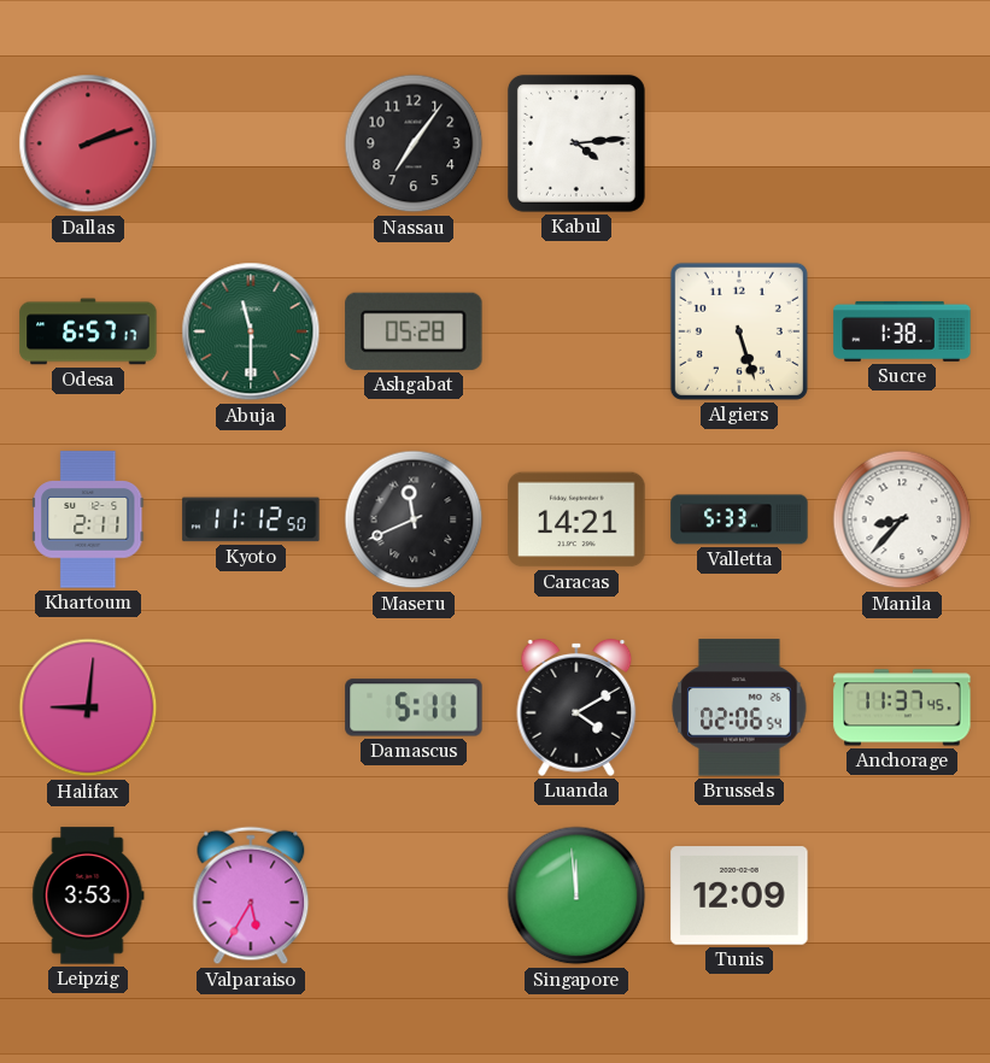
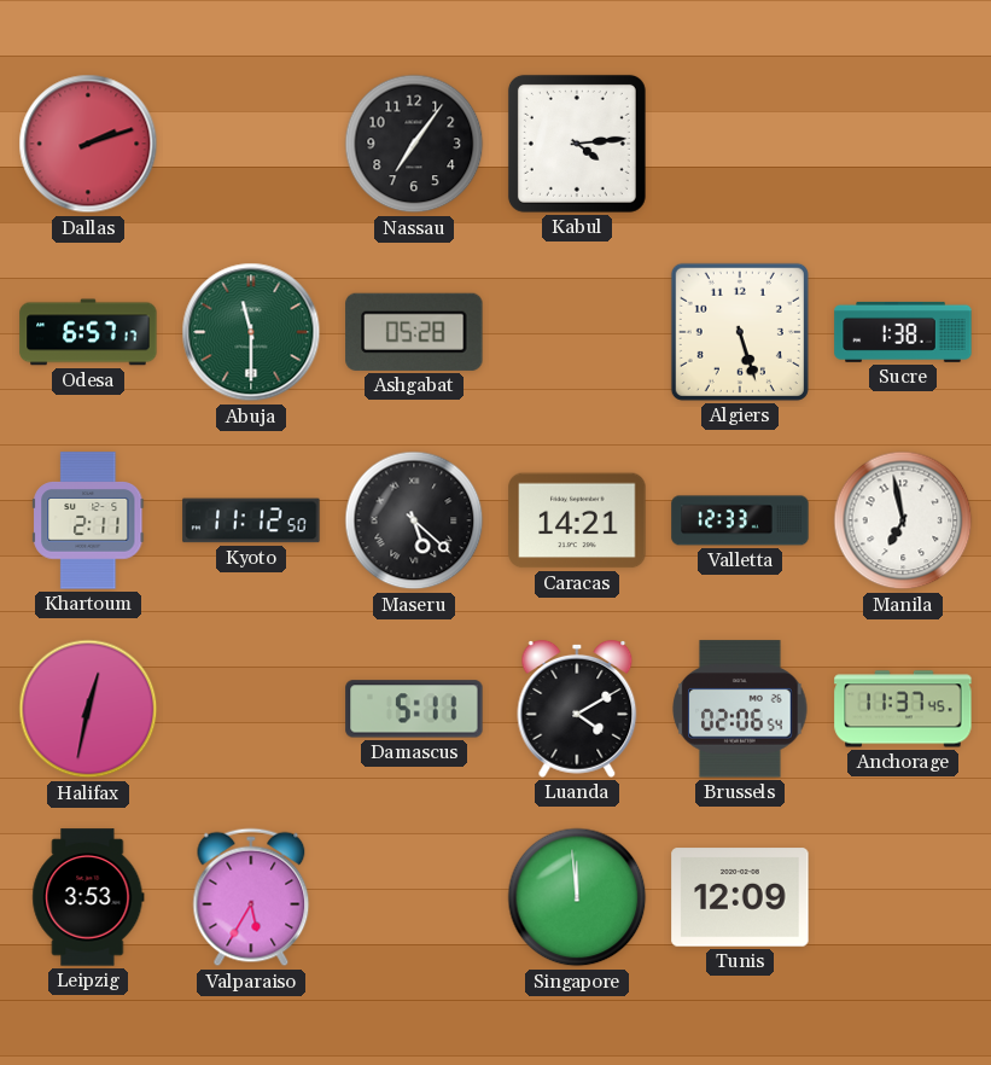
Maseru: 11:41 -> 5:22 (414, 520)
Valletta: 5:33 -> 12:33 (740, 520)
Manila: 8:37 -> 6:58 (903, 520)
Halifax: 9:01 -> 12:32 (88, 709)
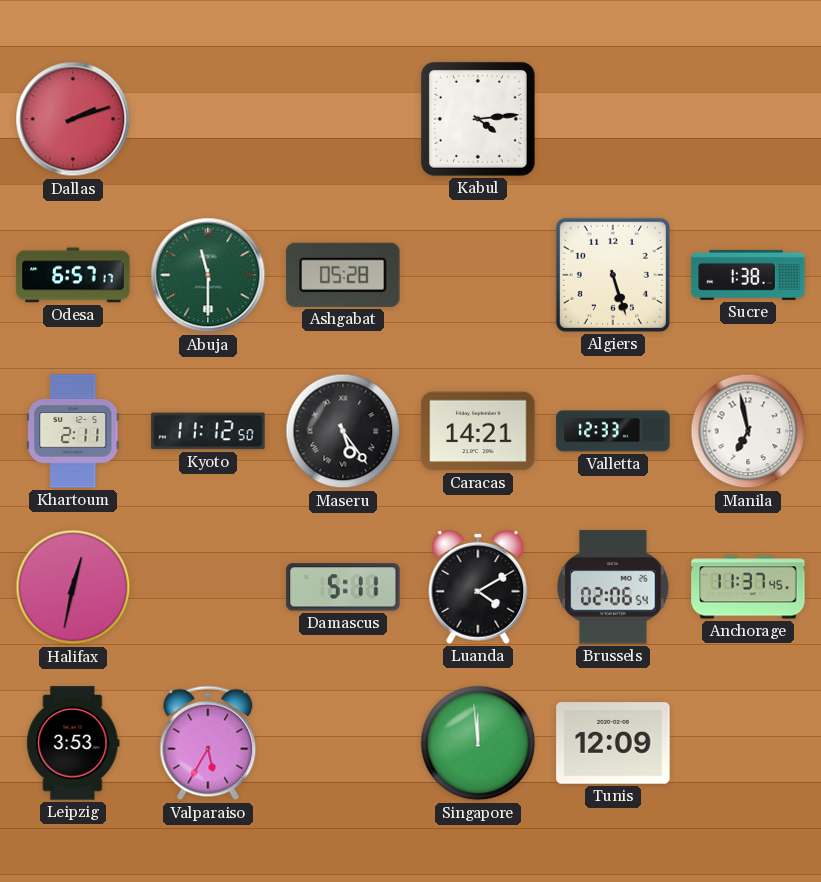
Nassau: 7:06 -> none (414, 144)
Maseru: 5:22 -> 5:24 (343, 431)
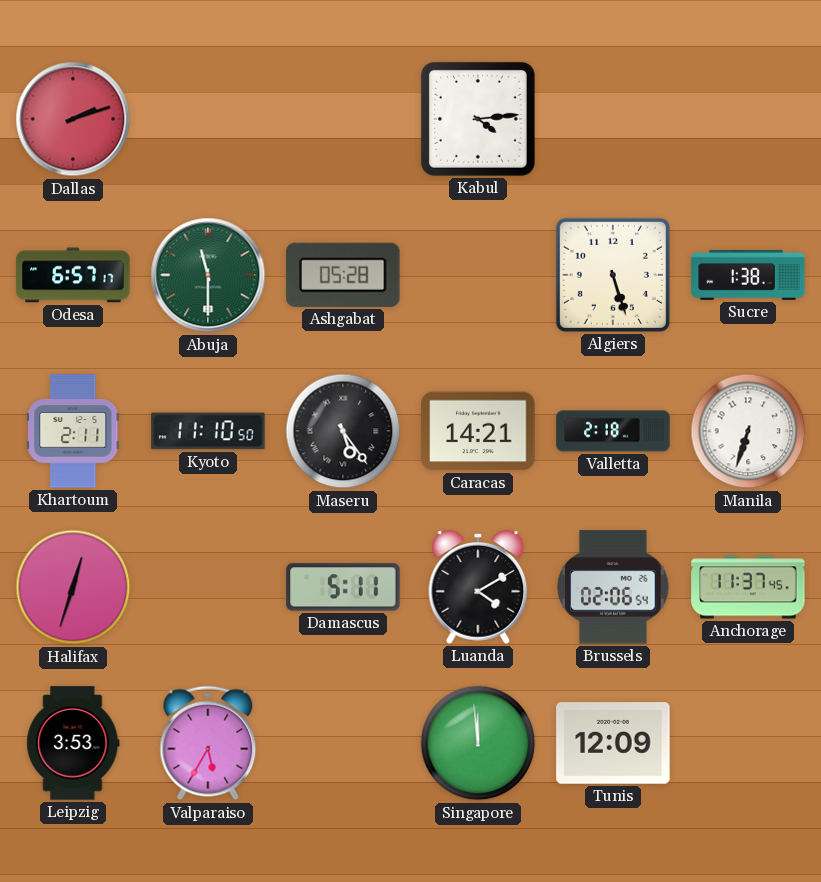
Kyoto: 11:12 -> 11:10 (208, 431)
Valletta: 12:33 -> 2:18 (613, 431)
Manila: 6:58 -> 6:33 (748, 431)
Halifax: 12:32 -> 12:33 (73, 587)
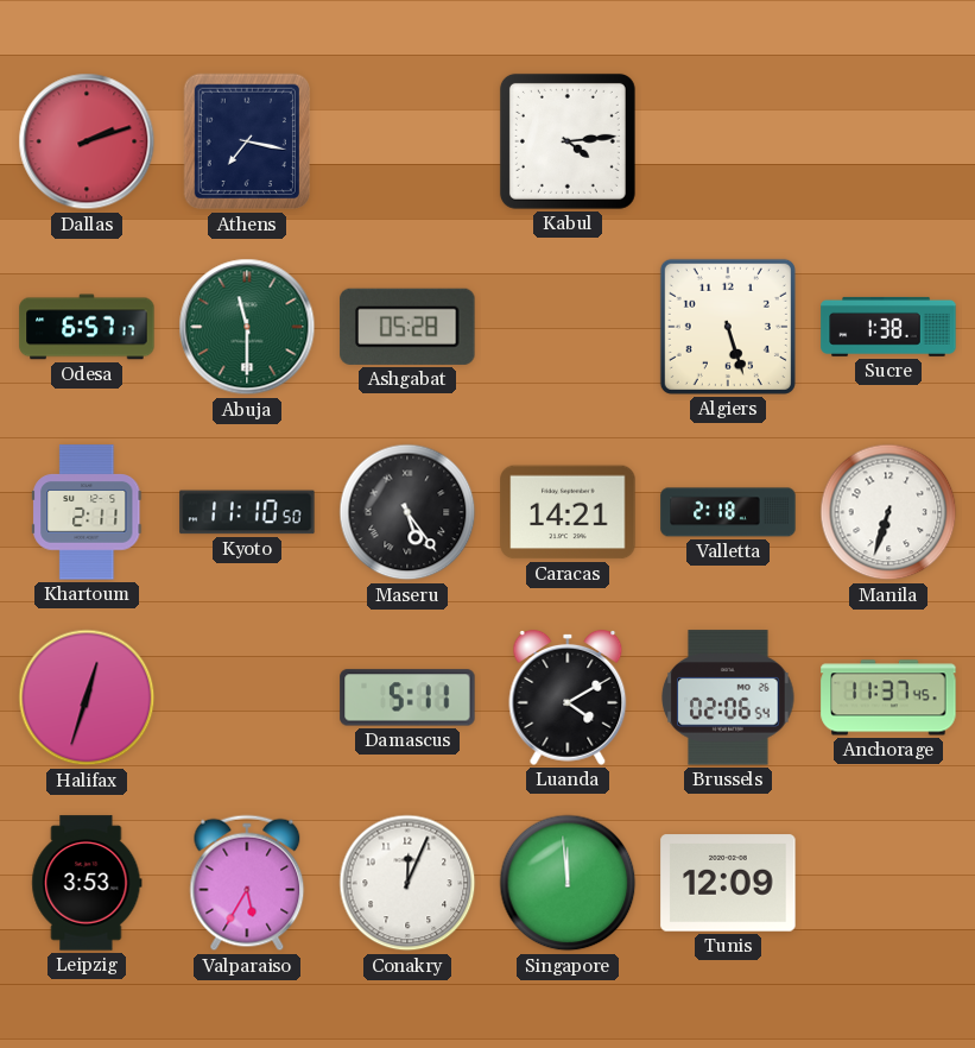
Athens: none -> 7:17 (246, 141)
Conakry: none -> 12:04 (407, 883)
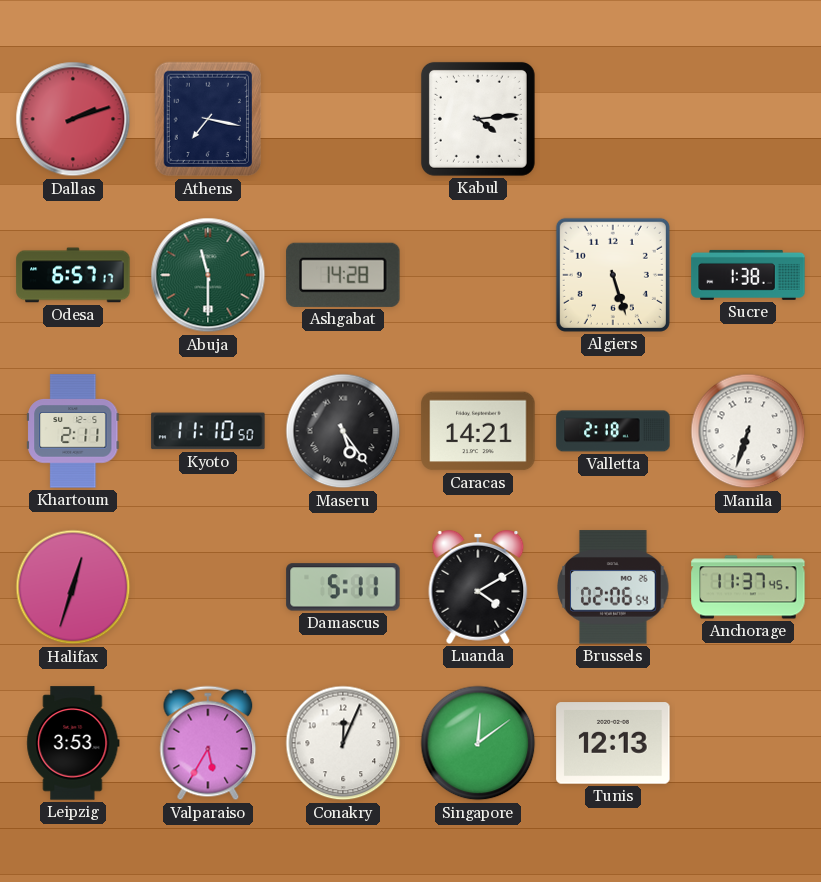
Ashgabat: 05:28 -> 14:28 (343, 275)
Singapore: 11:59 -> 12:09 (478, 743)
Tunis: 12:09 -> 12:13 (613, 743)
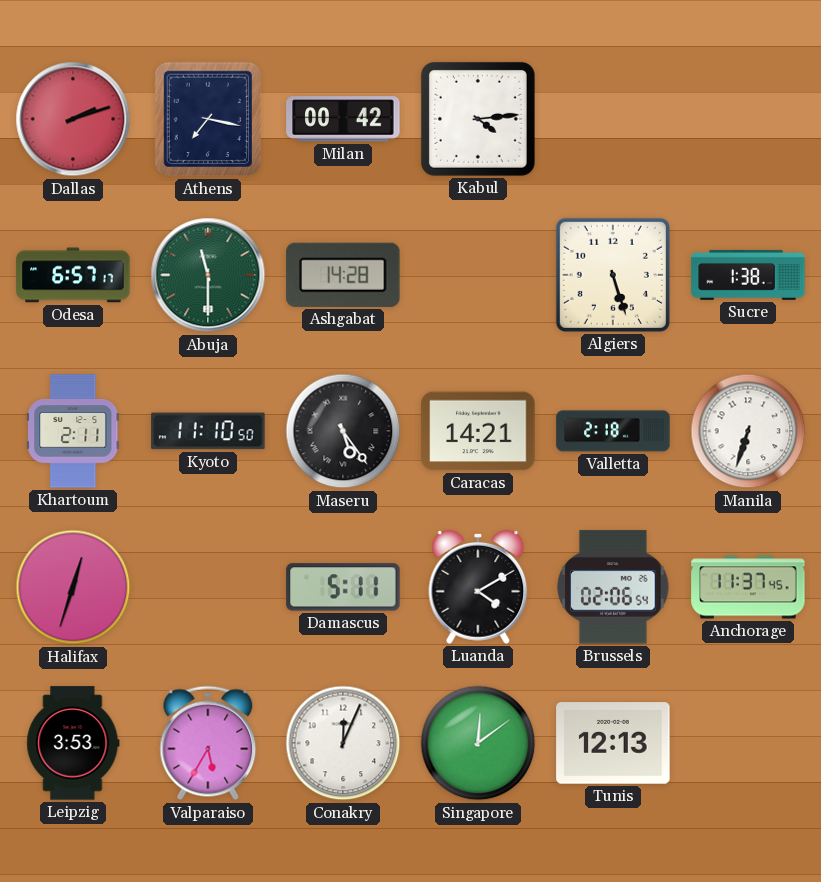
Milan: none -> 00:42 (343, 119)
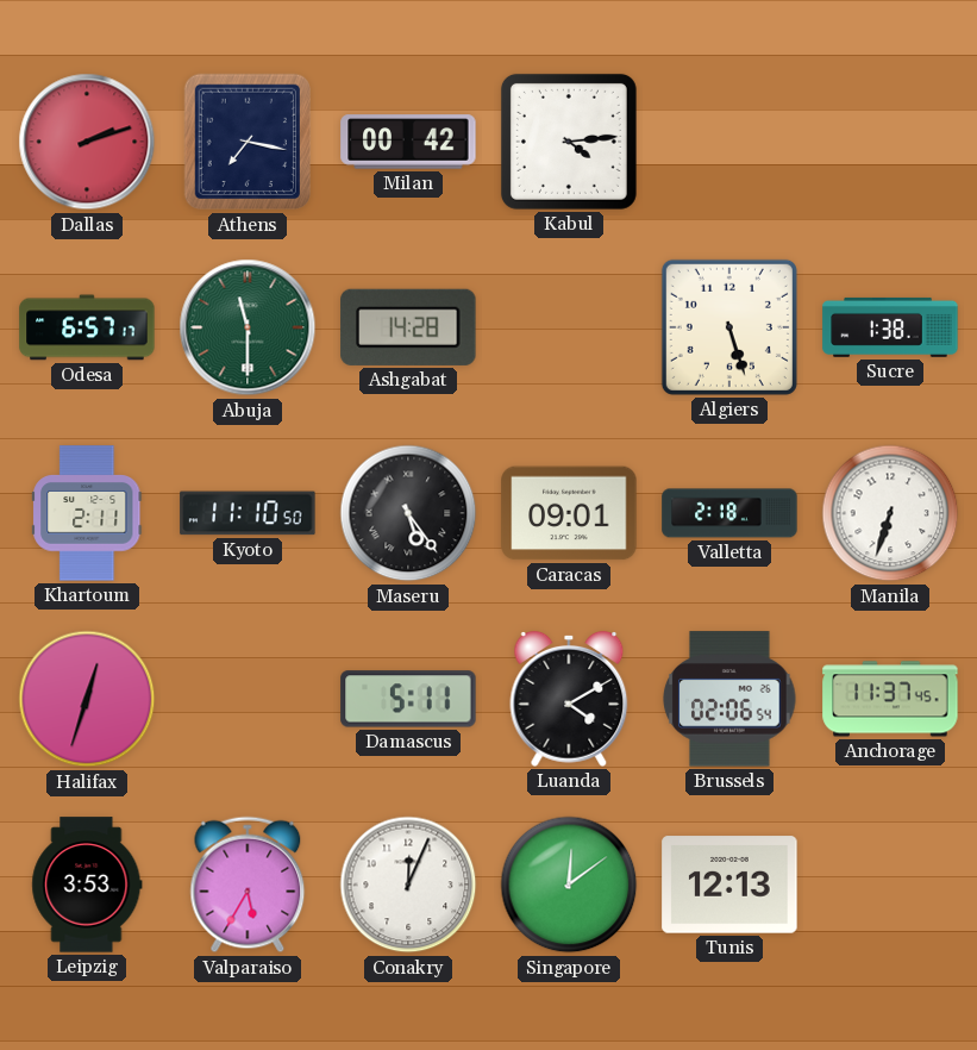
Caracas: 14:21 -> 09:01 (569, 513)
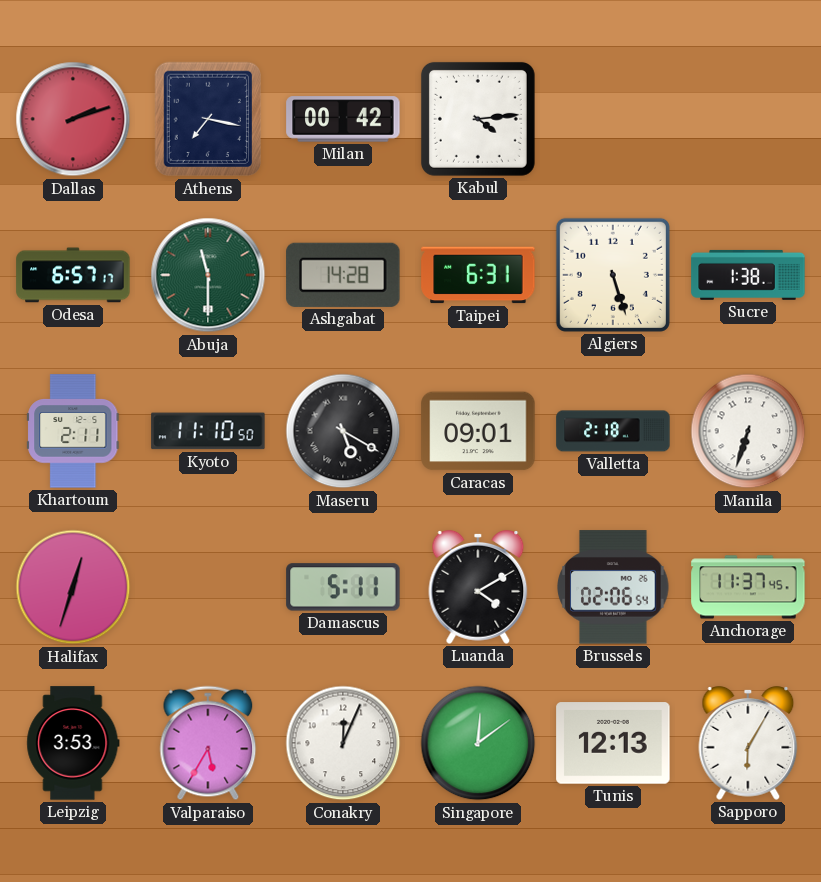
Taipei: none -> 6:31 (478, 275)
Maseru: 5:24 -> 5:20 (343, 431)
Sapporo: none -> 6:05 (748, 744)
